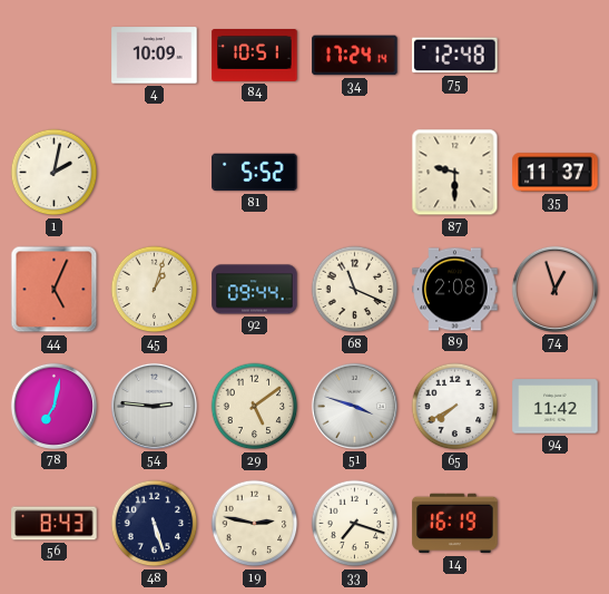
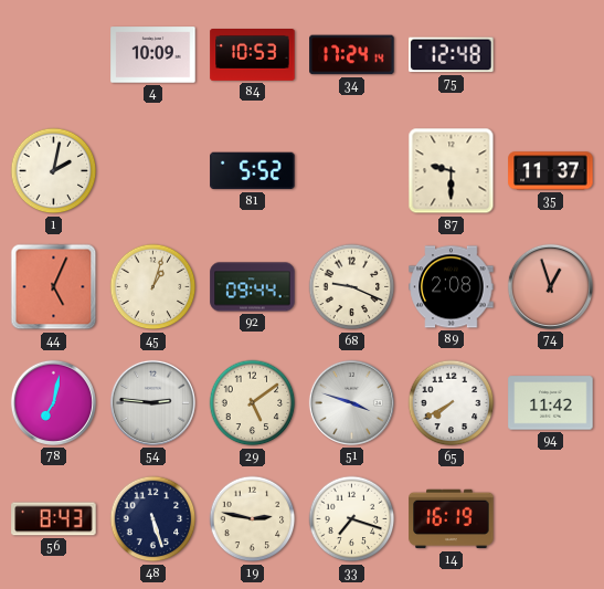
84: 10:51 -> 10:53 (253, 55)
68: 11:19 -> 9:19 (352, 287)
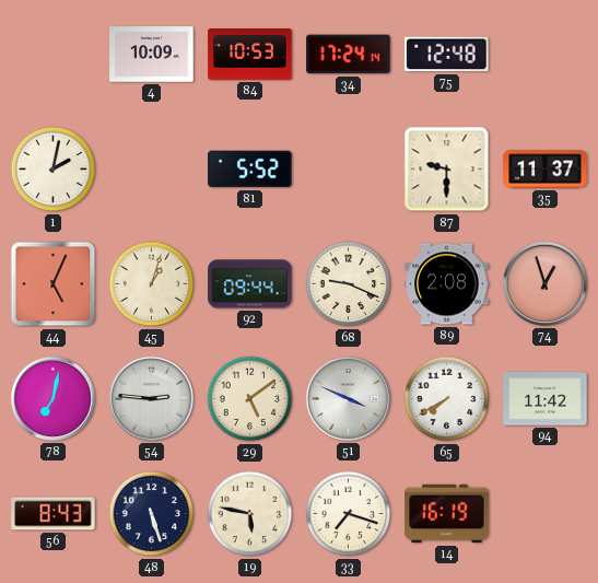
51: 3:48 -> 3:49 (348, 398)
19: 2:47 -> 5:47 (250, 514)
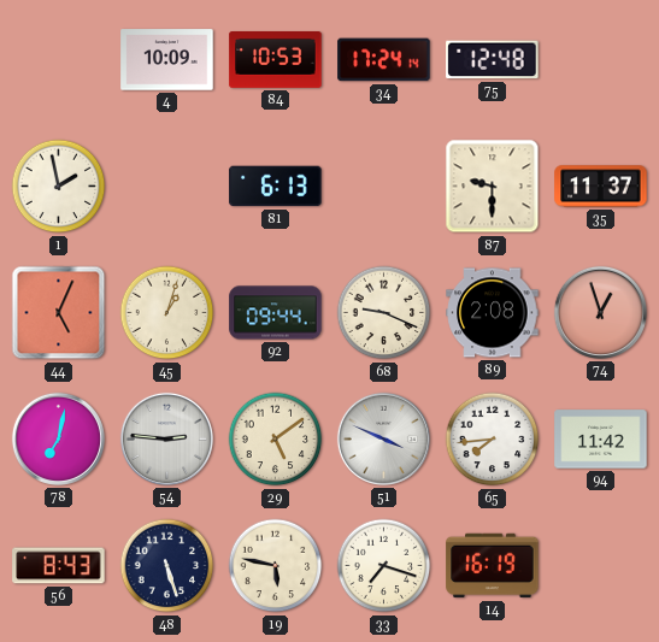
1: 2:02 -> 1:58 (59, 187)
81: 5:52 -> 6:13 (276, 187)
65: 7:40 -> 7:44 (493, 440)
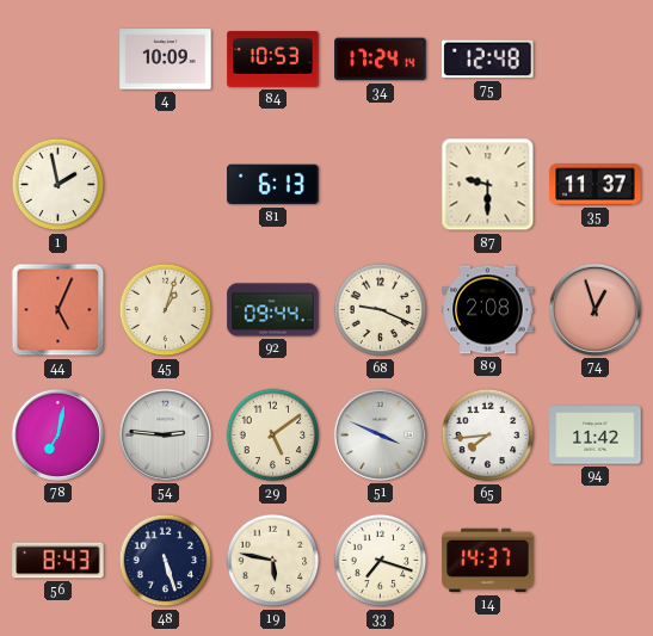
14: 16:19 -> 14:37 (488, 561)
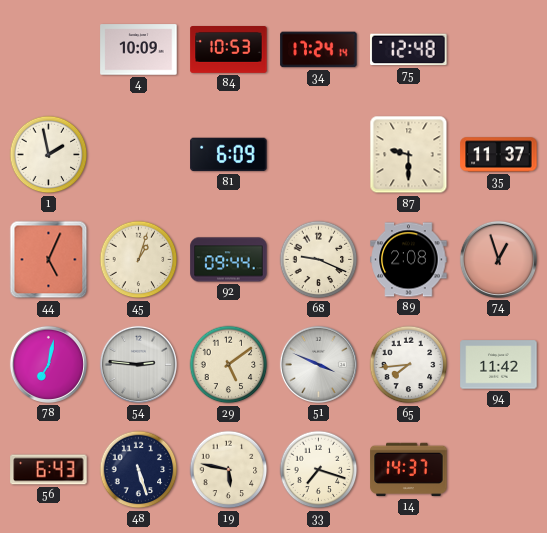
81: 6:13 -> 6:09 (229, 155)
56: 8:43 -> 6:43 (49, 470)
